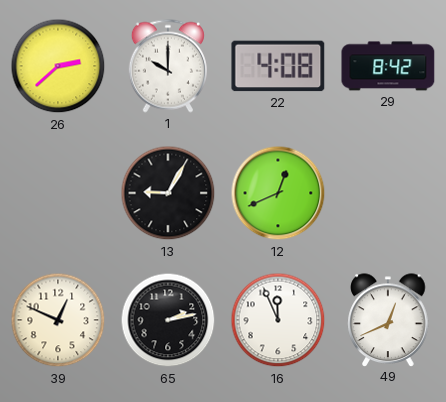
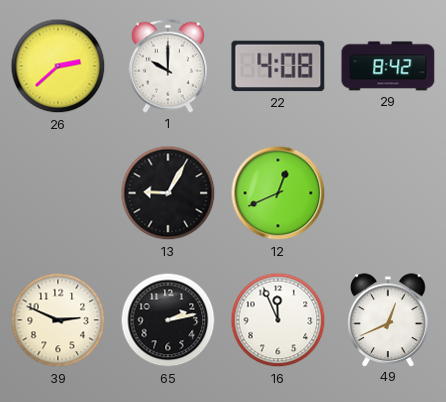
39: 12:49 -> 2:49 (58, 320)
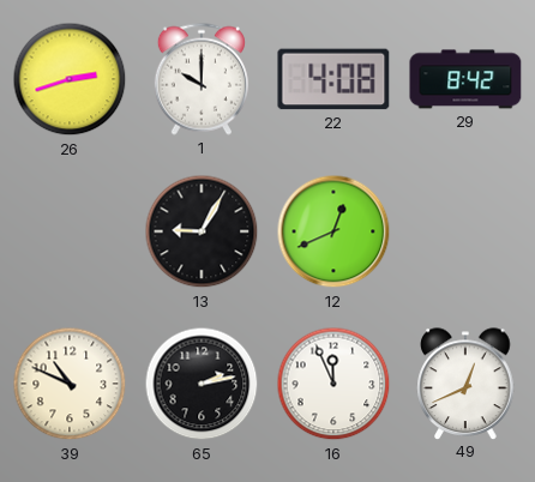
26: 2:38 -> 2:42 (70, 79)
39: 2:49 -> 10:49 (70, 384)
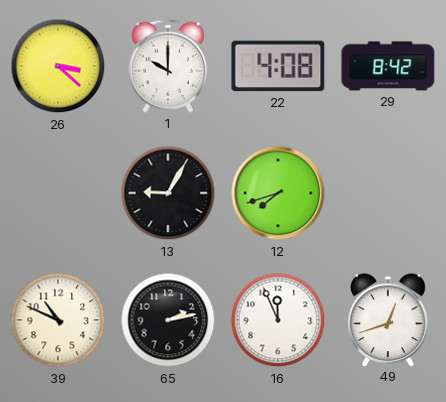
26: 2:42 -> 3:22 (58, 66)
12: 12:41 -> 7:42 (278, 193)
49: 12:41 -> 12:42 (388, 320)
